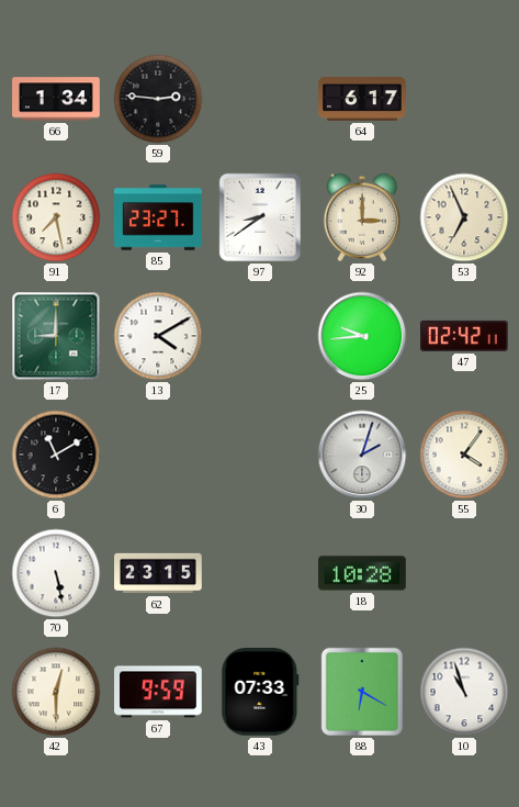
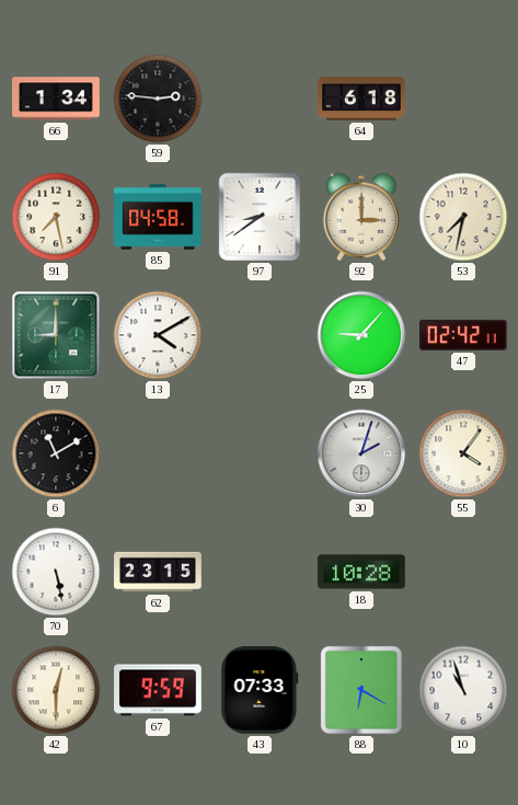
64: 6:17 -> 6:18 (361, 99)
85: 23:27 -> 04:58 (159, 217)
53: 6:56 -> 7:32 (463, 217)
25: 9:44 -> 9:07 (361, 335)
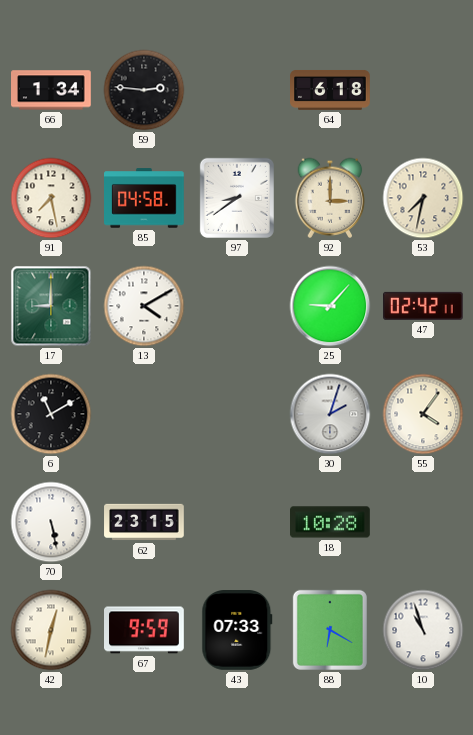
42: 12:30 -> 12:32 (51, 630)
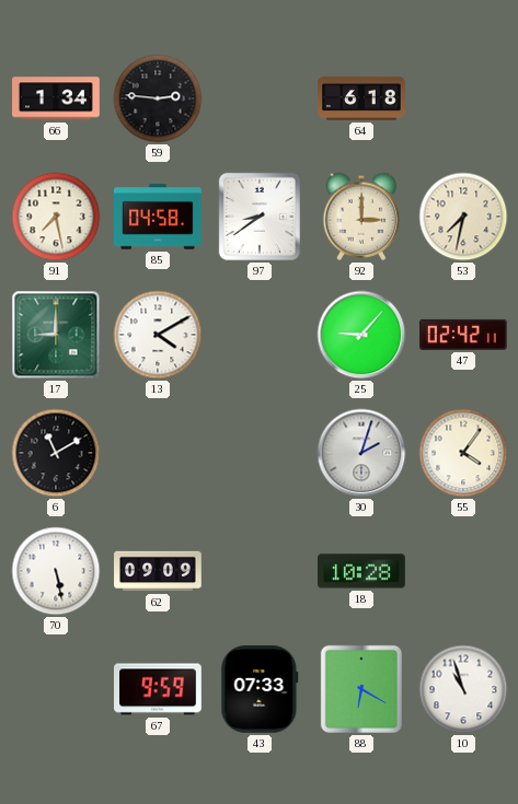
62: 23:15 -> 09:09 (158, 571)
42: 12:32 -> none (51, 630)
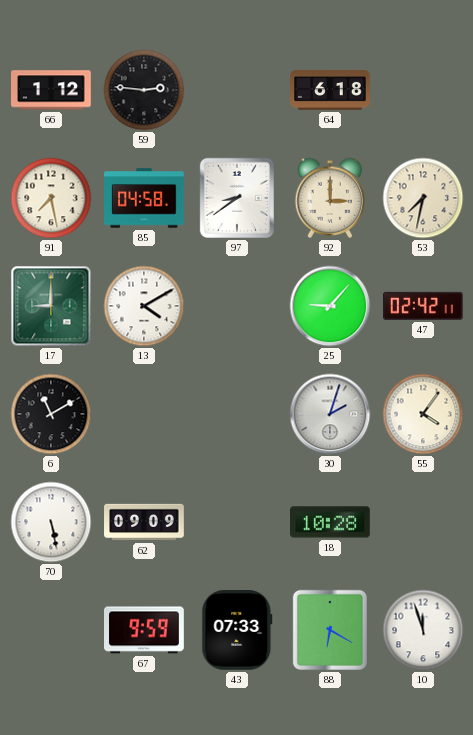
66: 1:34 -> 1:12 (51, 90)
10: 10:57 -> 11:57 (423, 630)
